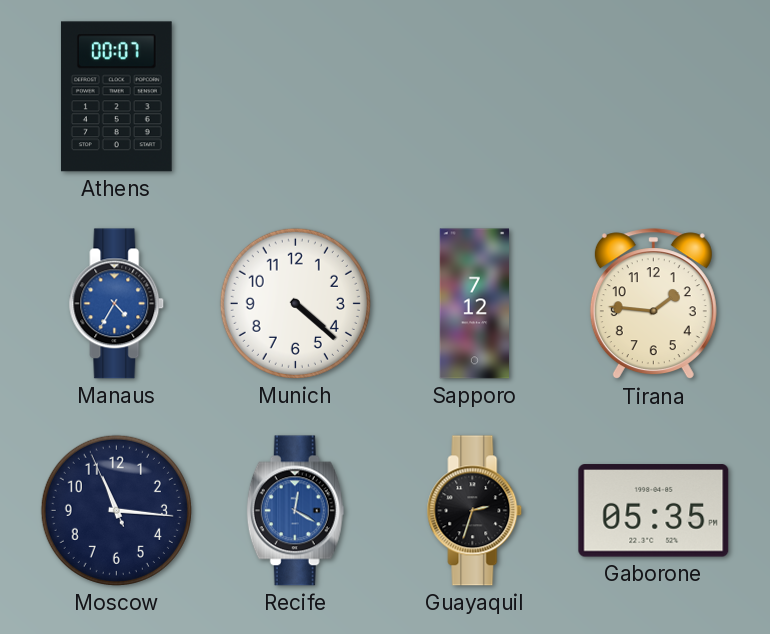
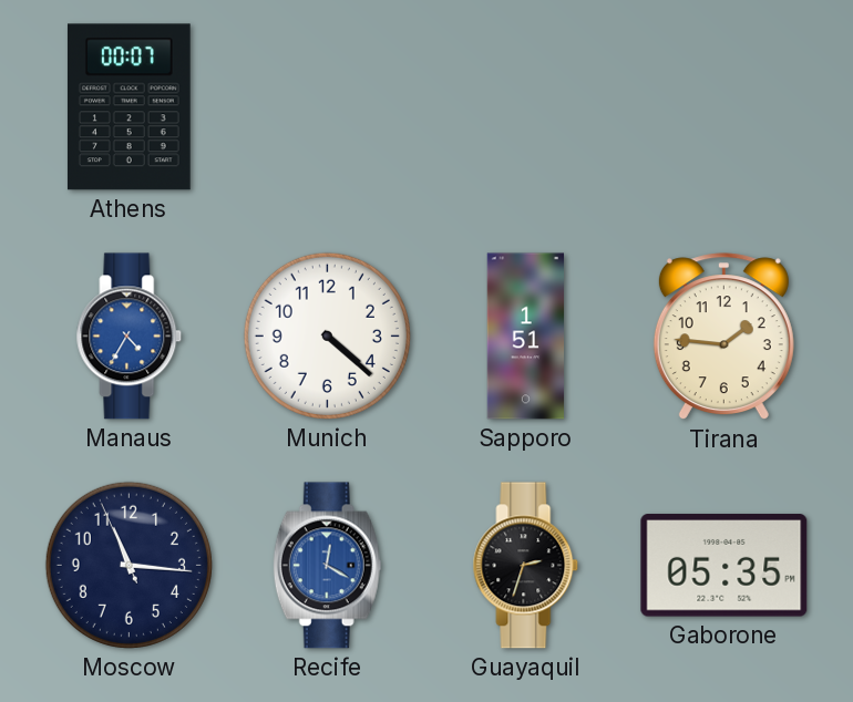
Sapporo: 7:12 -> 1:51 (526, 337)
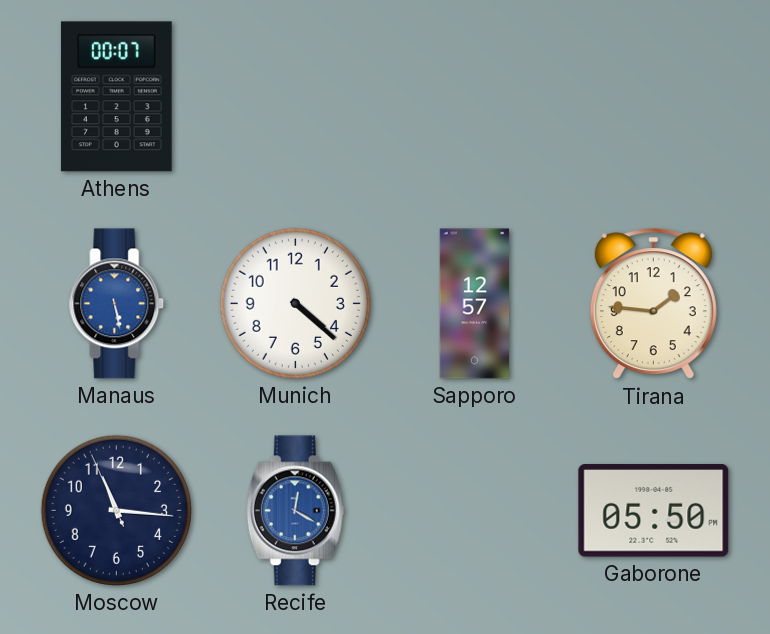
Manaus: 4:35 -> 5:28 (117, 304)
Sapporo: 1:51 -> 12:57 (475, 304)
Guayaquil: 2:33 -> none (526, 566)
Gaborone: 05:35 -> 05:50 (654, 511)
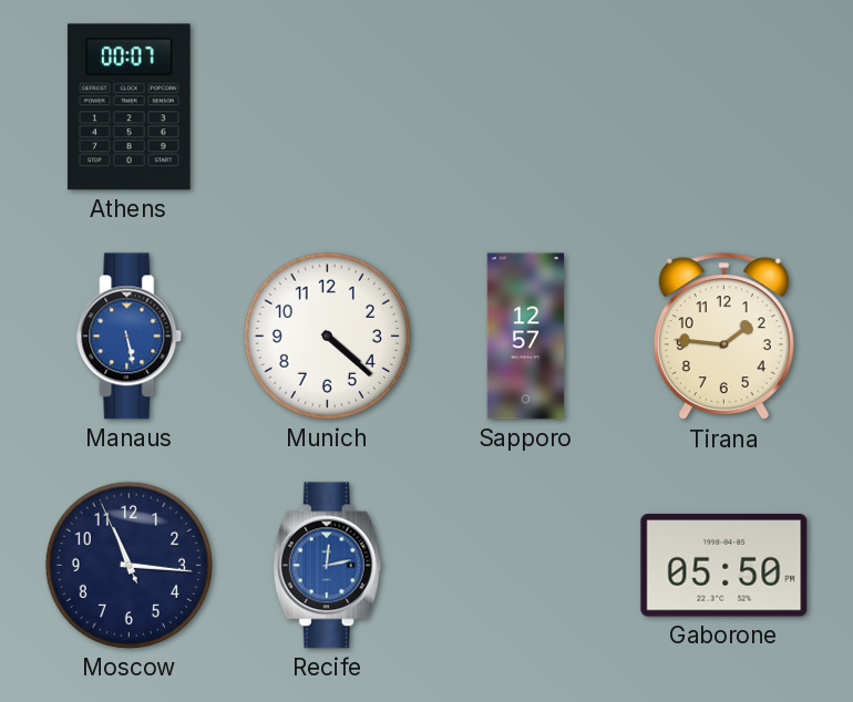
Recife: 12:20 -> 12:13 (327, 566)
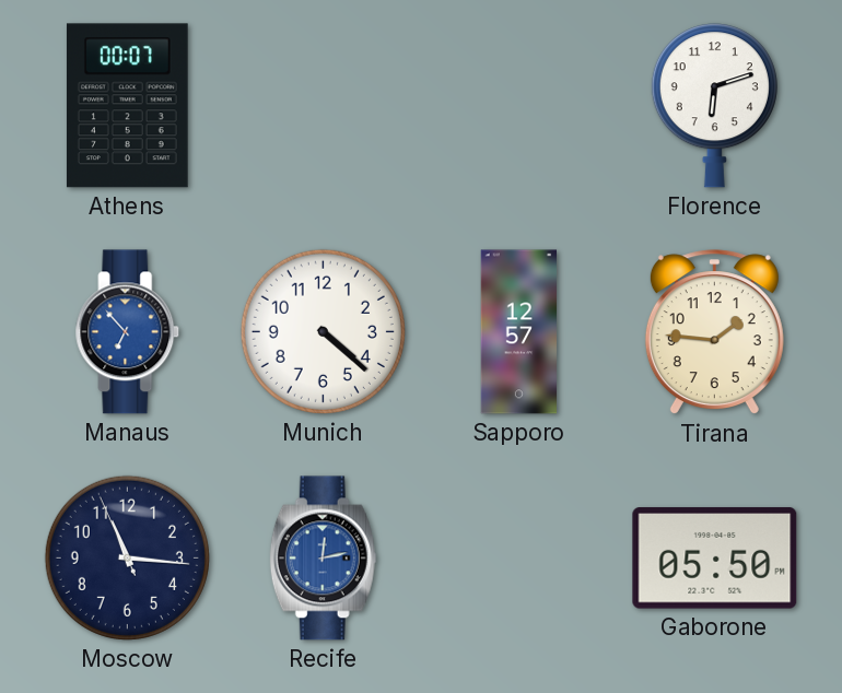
Florence: none -> 6:12 (714, 106)
Manaus: 5:28 -> 6:53 (128, 332)
